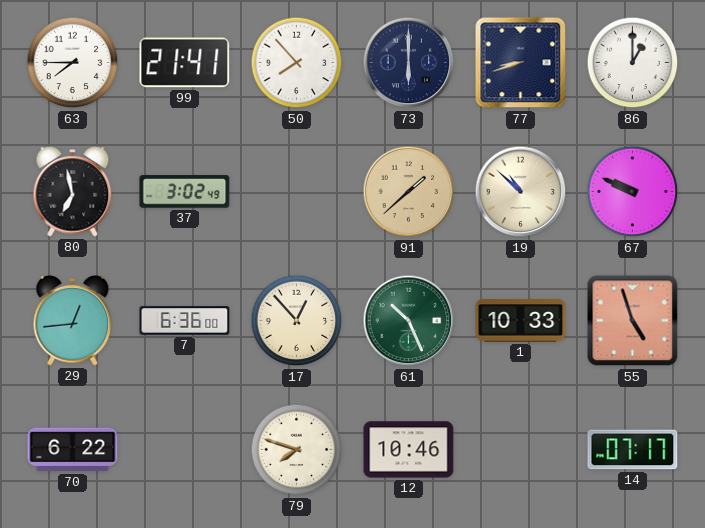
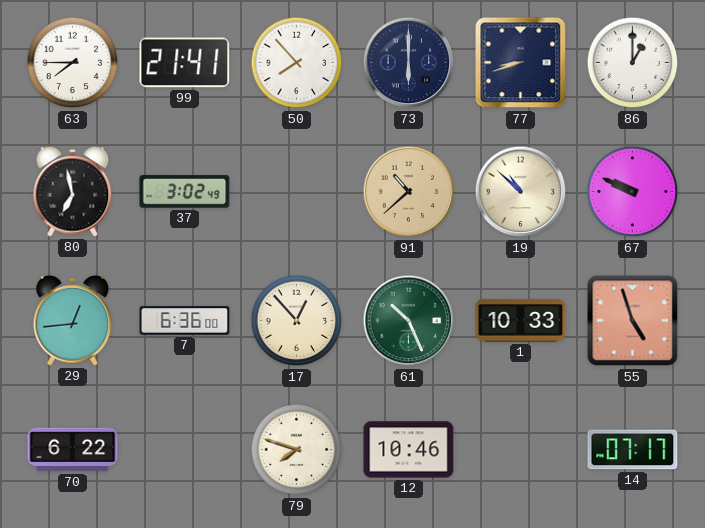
91: 1:38 -> 10:38 (409, 192)
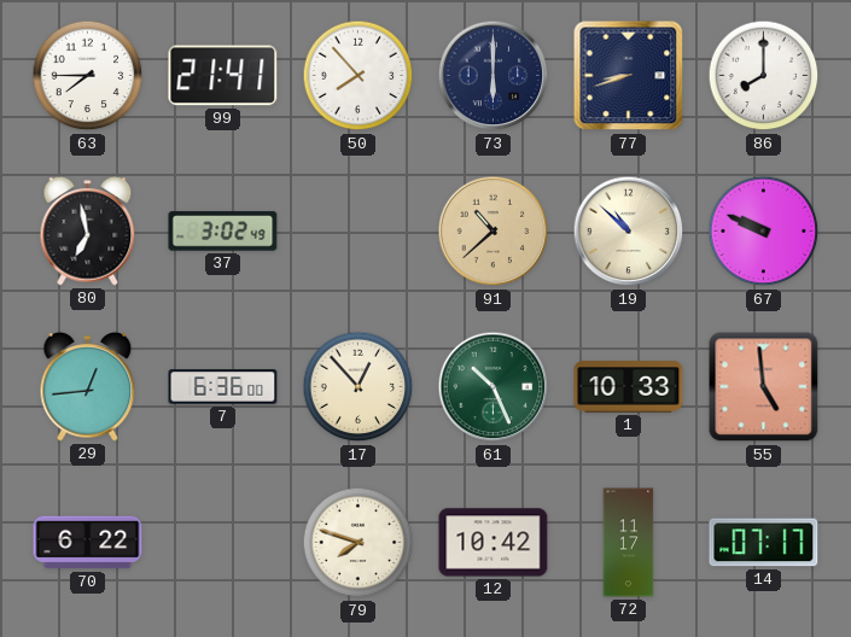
86: 1:00 -> 8:00 (764, 76)
55: 4:57 -> 4:59 (764, 387)
12: 10:46 -> 10:42 (494, 543)
72: none -> 11:17 (629, 543)
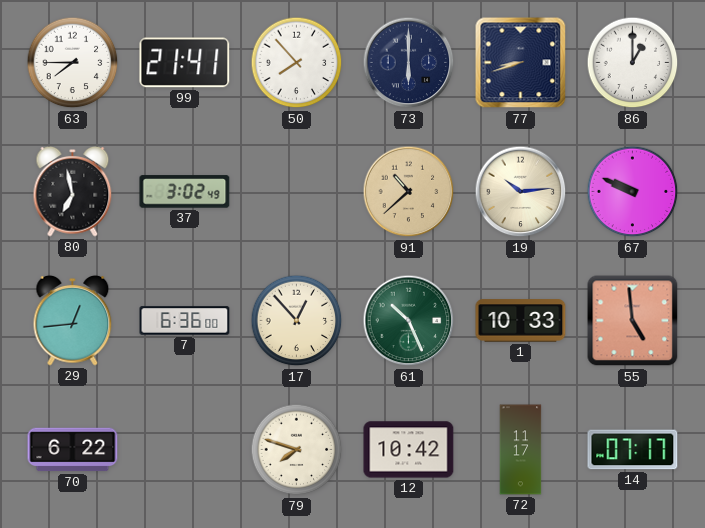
86: 8:00 -> 1:00 (633, 63)
19: 10:52 -> 10:14 (521, 192)
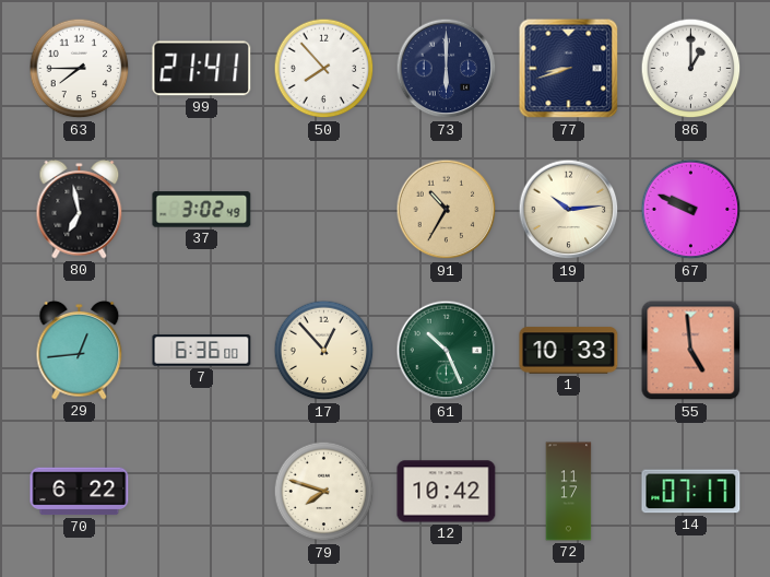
91: 10:38 -> 10:35 (447, 210)
